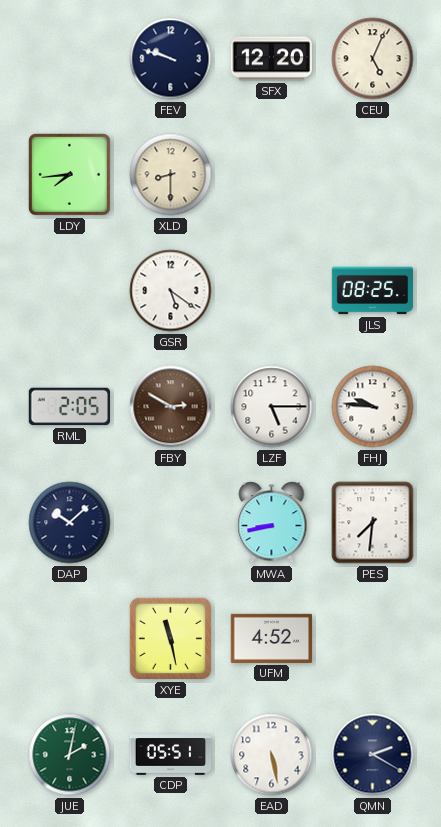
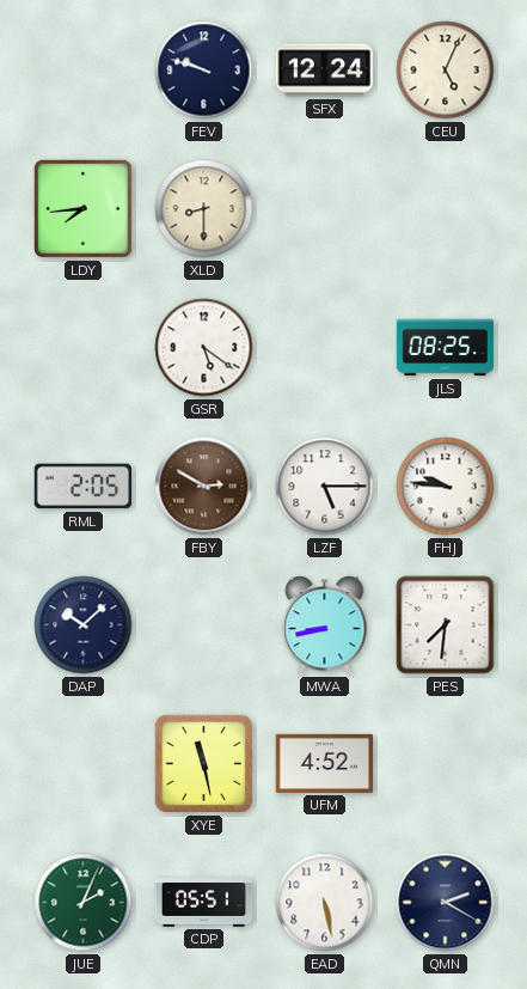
SFX: 12:20 -> 12:24 (324, 71)
JUE: 2:02 -> 2:04 (84, 903)
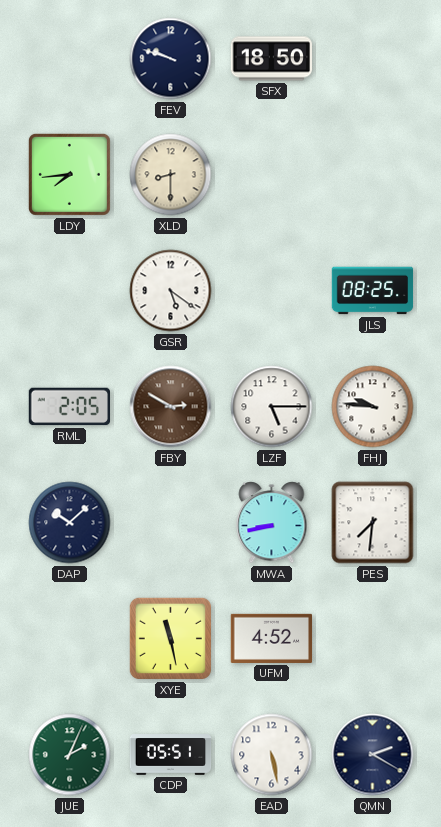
SFX: 12:24 -> 18:50 (271, 59)
CEU: 5:04 -> none (446, 71)
